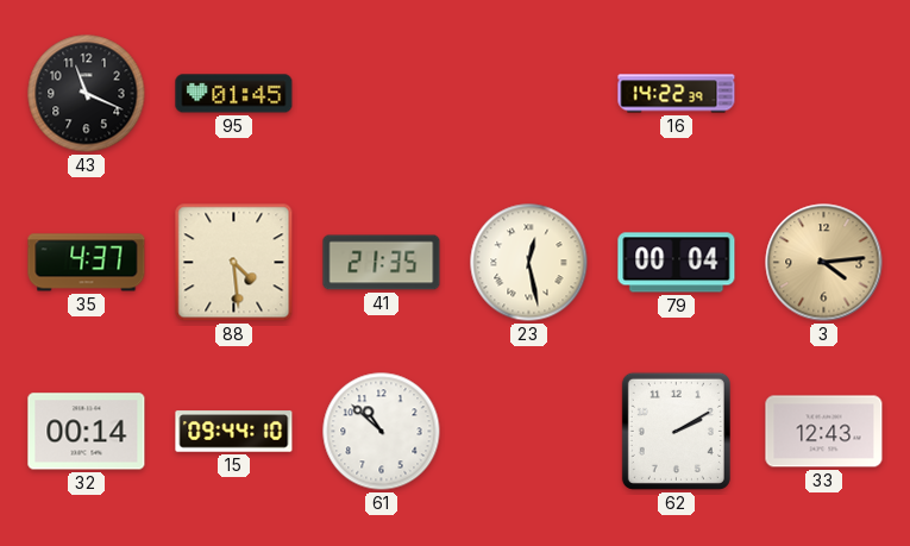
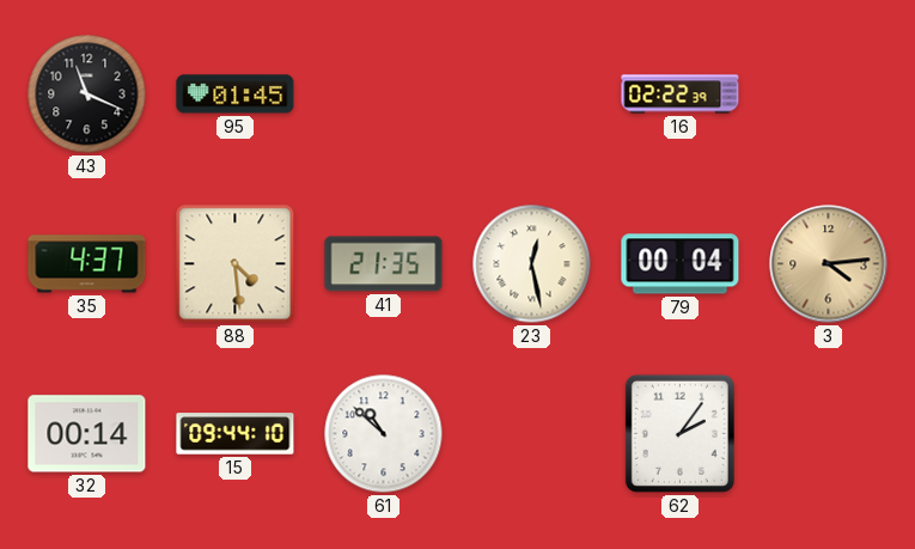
16: 14:22 -> 02:22 (681, 94)
62: 2:10 -> 2:06 (679, 433)
33: 12:43 -> none (824, 432)
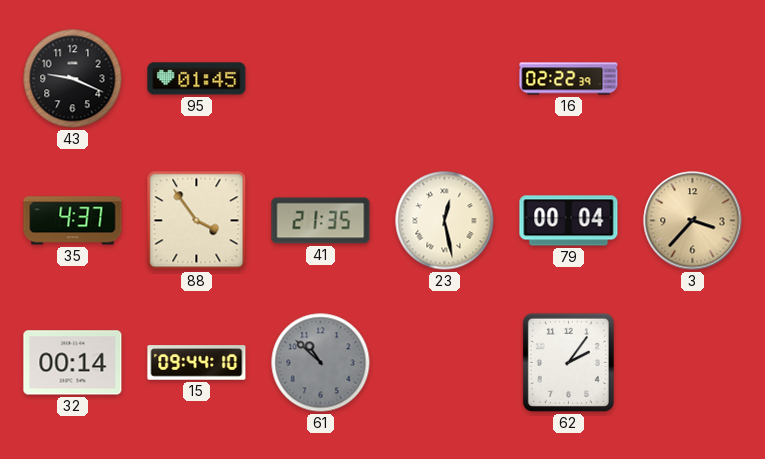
43: 11:19 -> 9:19 (73, 79)
88: 4:29 -> 3:54 (197, 221)
3: 4:14 -> 3:37 (693, 221)
61 dial: white -> grey (321, 363)
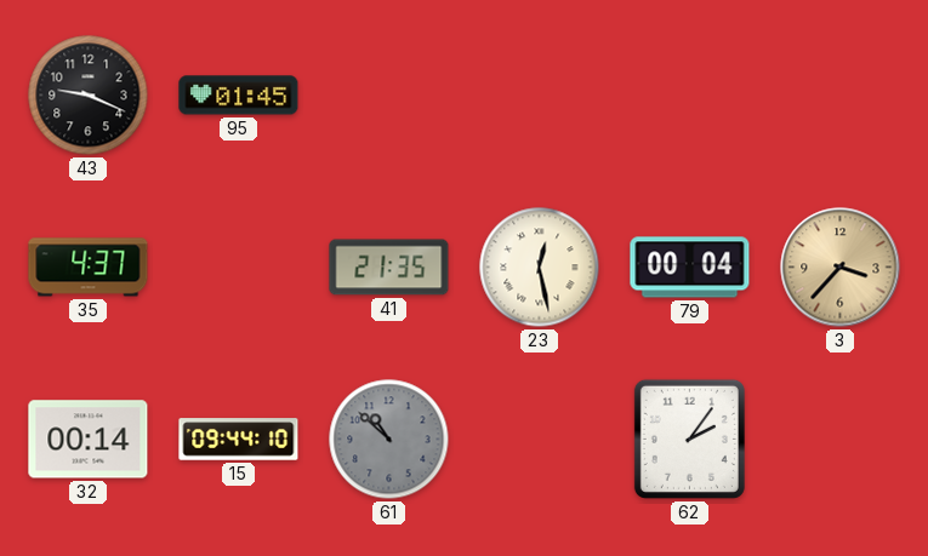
16: 02:22 -> none (569, 79)
88: 3:54 -> none (197, 221)
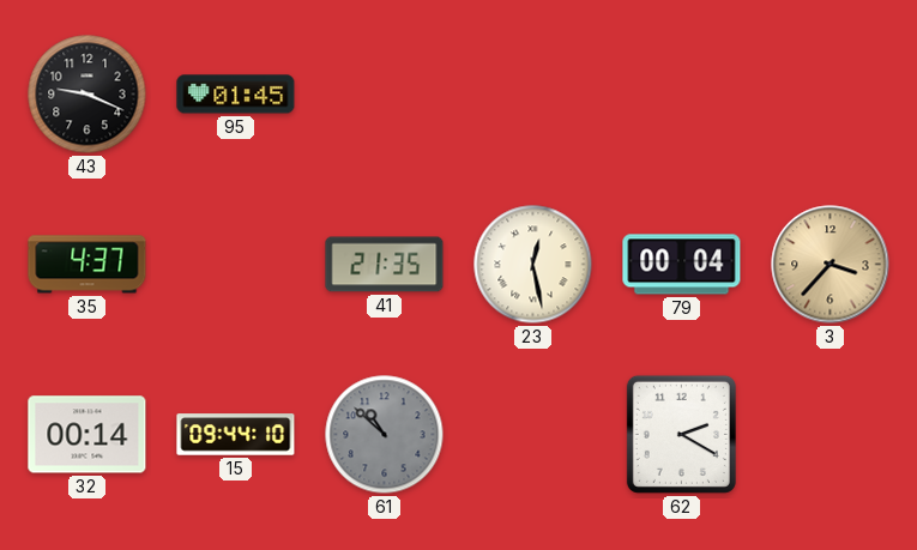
62: 2:06 -> 2:20 (681, 434)
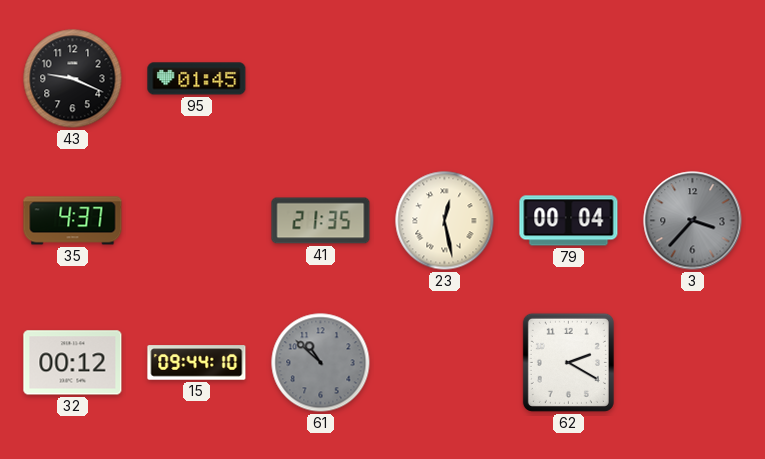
3 dial: champagne -> grey (693, 221)
32: 00:14 -> 00:12 (73, 363)
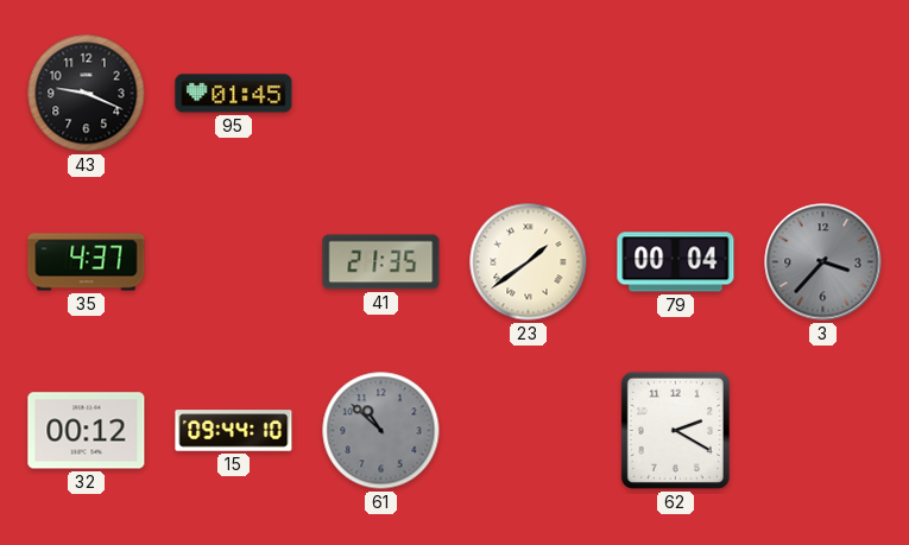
23: 12:28 -> 1:39 (529, 262)
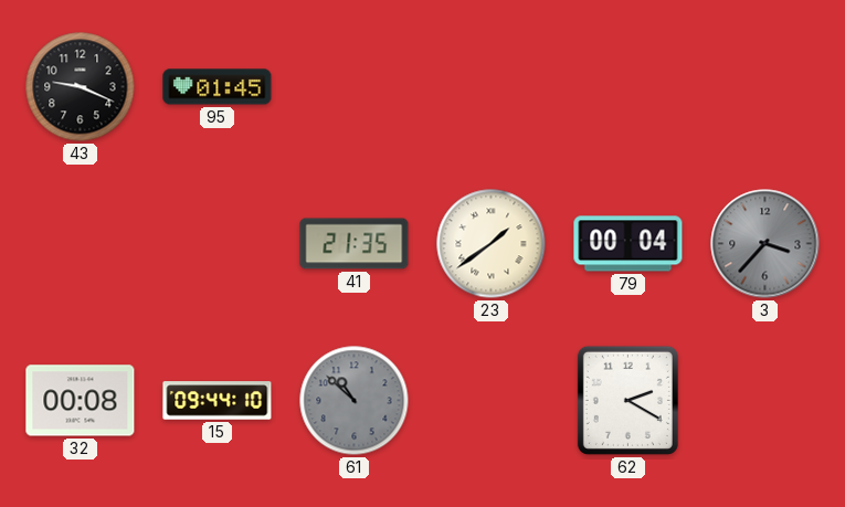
35: 4:37 -> none (87, 262)
32: 00:12 -> 00:08 (81, 401)
